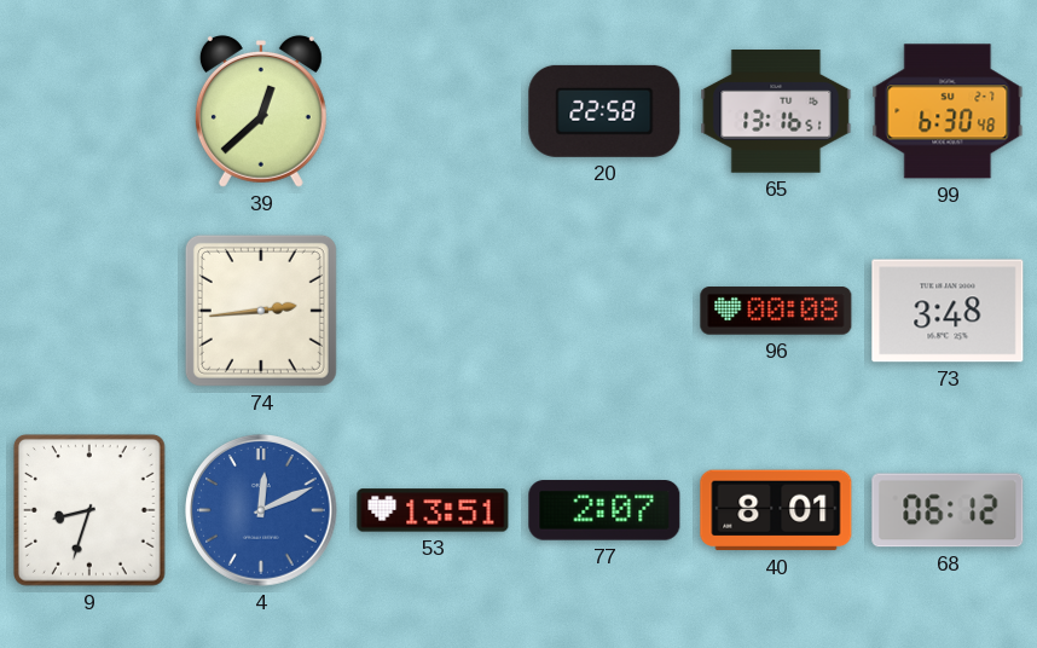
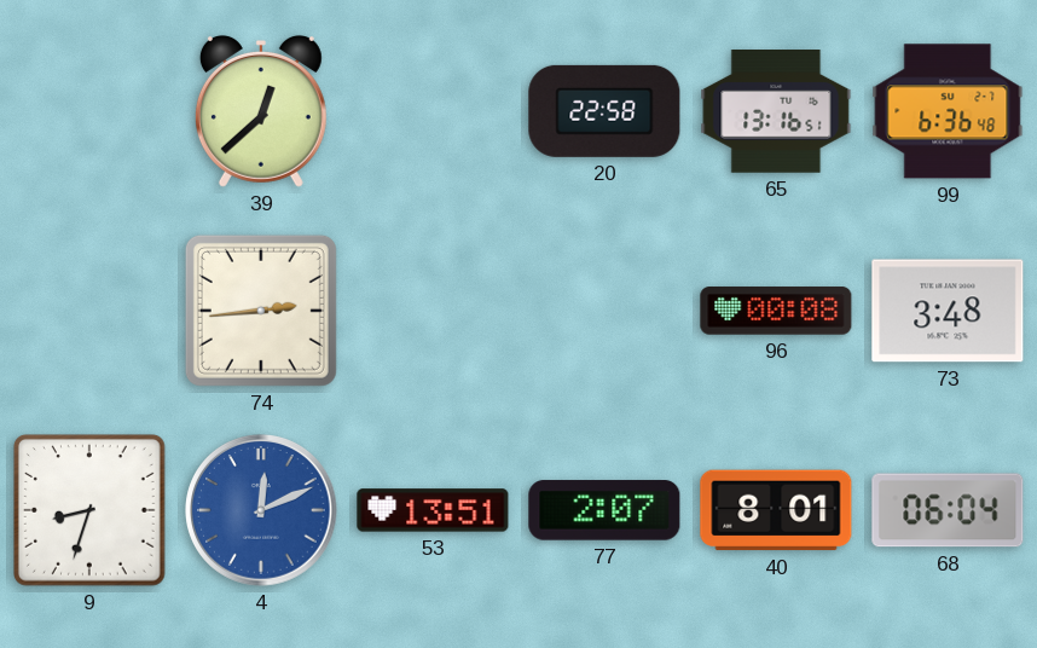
99: 6:30 -> 6:36 (948, 111)
68: 06:12 -> 06:04 (948, 510)
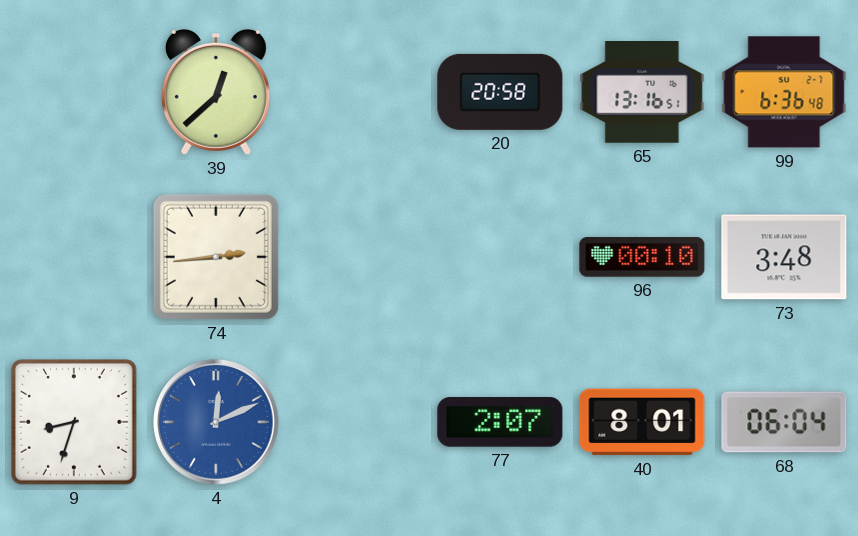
20: 22:58 -> 20:58 (500, 92)
96: 00:08 -> 00:10 (642, 257)
53: 13:51 -> none (433, 510)
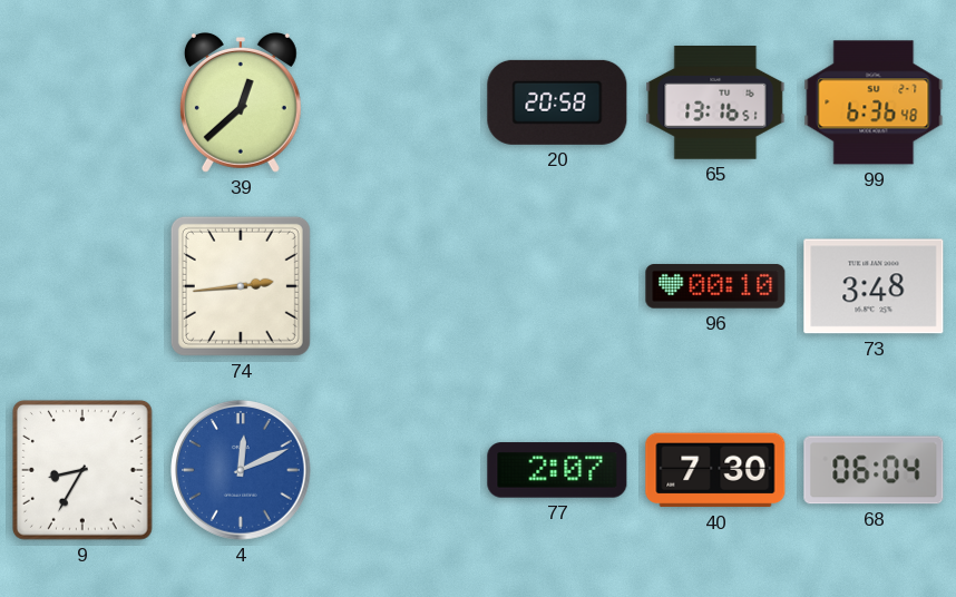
9: 8:33 -> 8:35 (84, 471)
40: 8:01 -> 7:30 (715, 470)
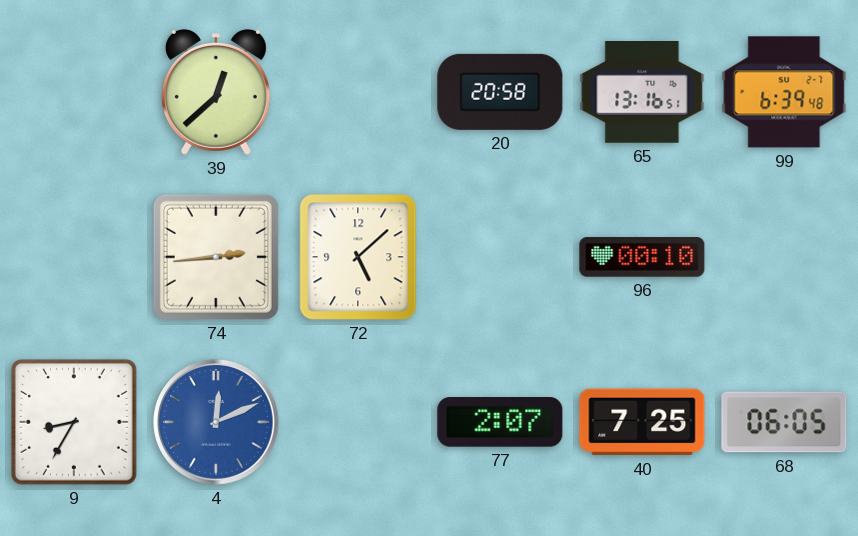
99: 6:36 -> 6:39 (784, 92)
72: none -> 5:08 (358, 257)
73: 3:48 -> none (874, 286)
40: 7:30 -> 7:25 (642, 422)
68: 06:04 -> 06:05 (784, 422)
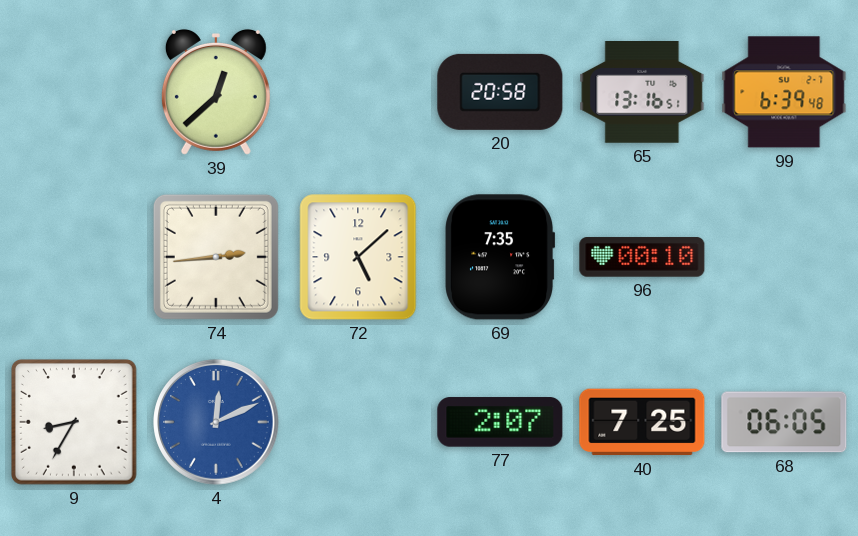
69: none -> 7:35 (500, 257)
